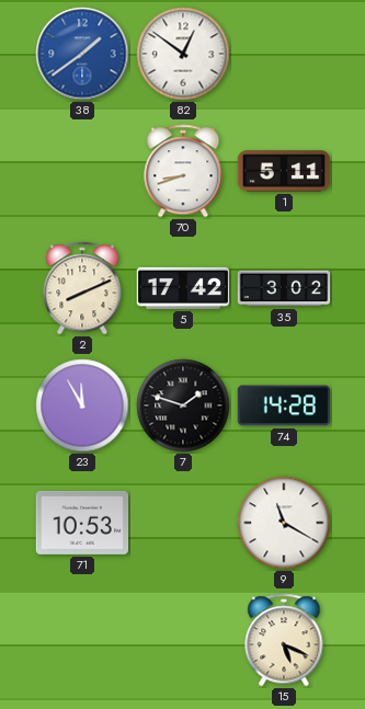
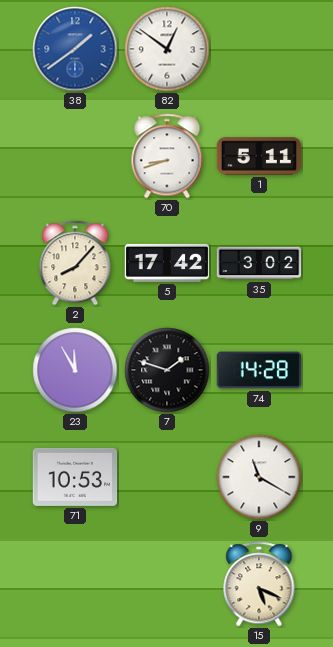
2: 8:11 -> 8:07 (75, 263)
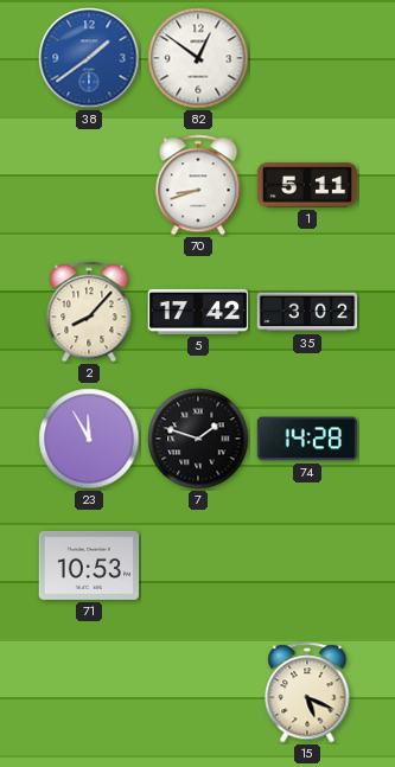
9: 11:20 -> none (259, 477)
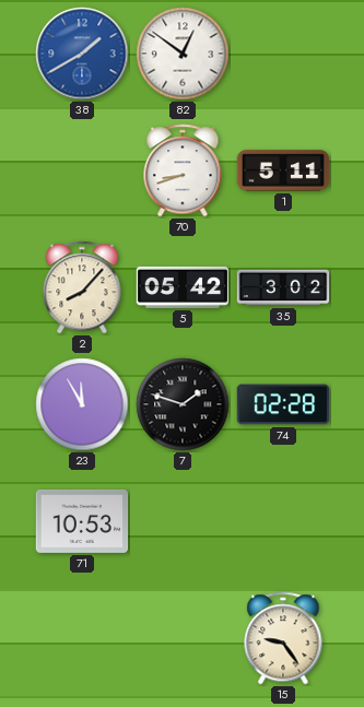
38: 1:39 -> 1:40 (82, 54)
5: 17:42 -> 05:42 (183, 287)
74: 14:28 -> 02:28 (283, 404)
15: 5:19 -> 9:24 (283, 638)
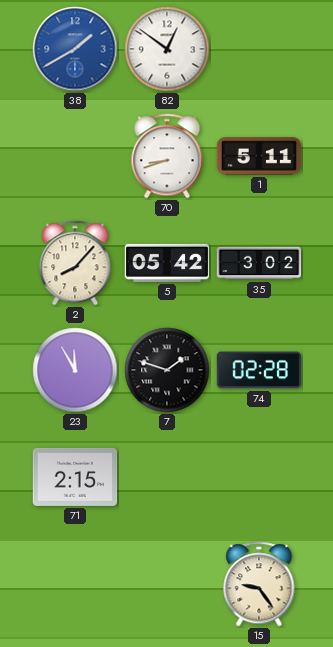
71: 10:53 -> 2:15 (75, 477)
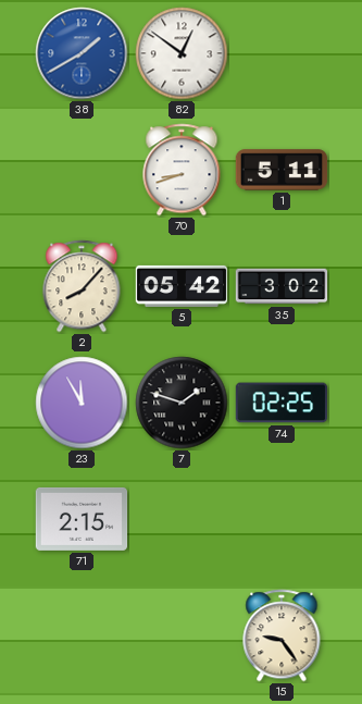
74: 02:28 -> 02:25 (282, 403)
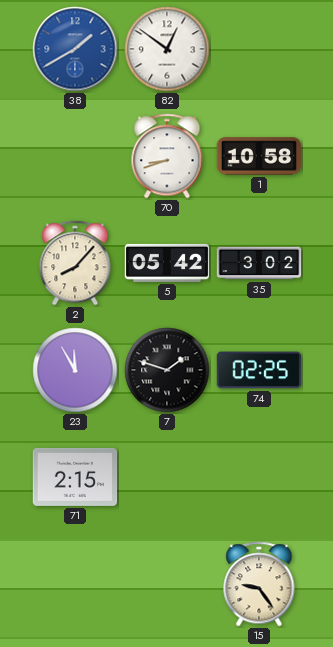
1: 5:11 -> 10:58 (259, 156)
